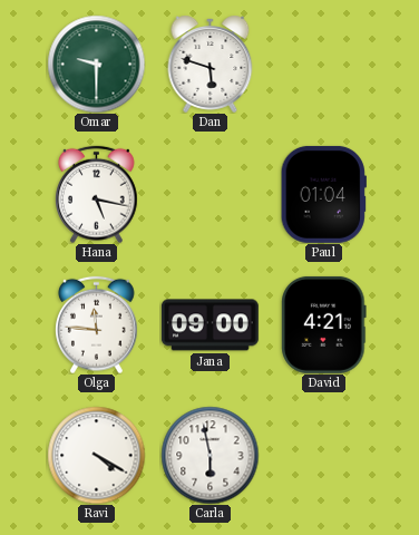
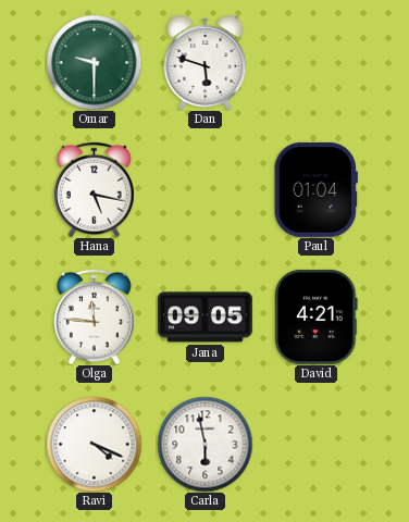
Jana: 09:00 -> 09:05 (205, 318)
Ravi: 4:20 -> 4:19 (94, 444)
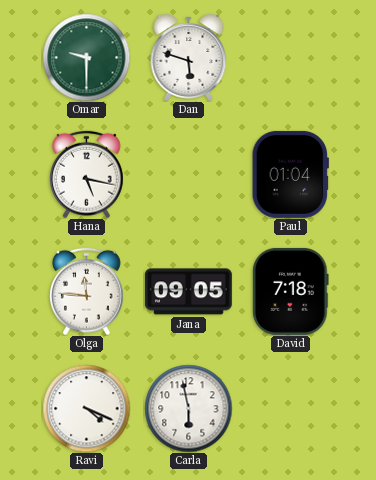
David: 4:21 -> 7:18 (291, 291)
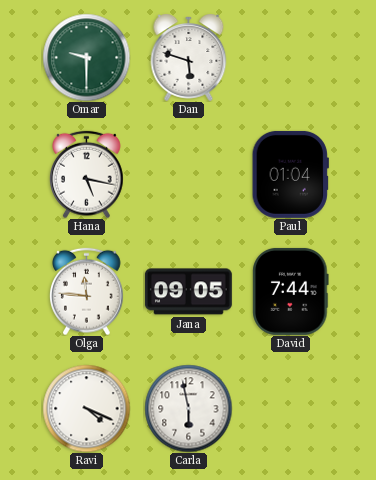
David: 7:18 -> 7:44 (291, 291)
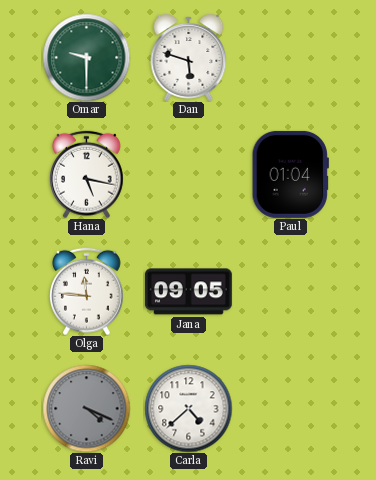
David: 7:44 -> none (291, 291)
Ravi dial: white -> grey (86, 408)
Carla: 5:58 -> 4:38 (188, 408)
